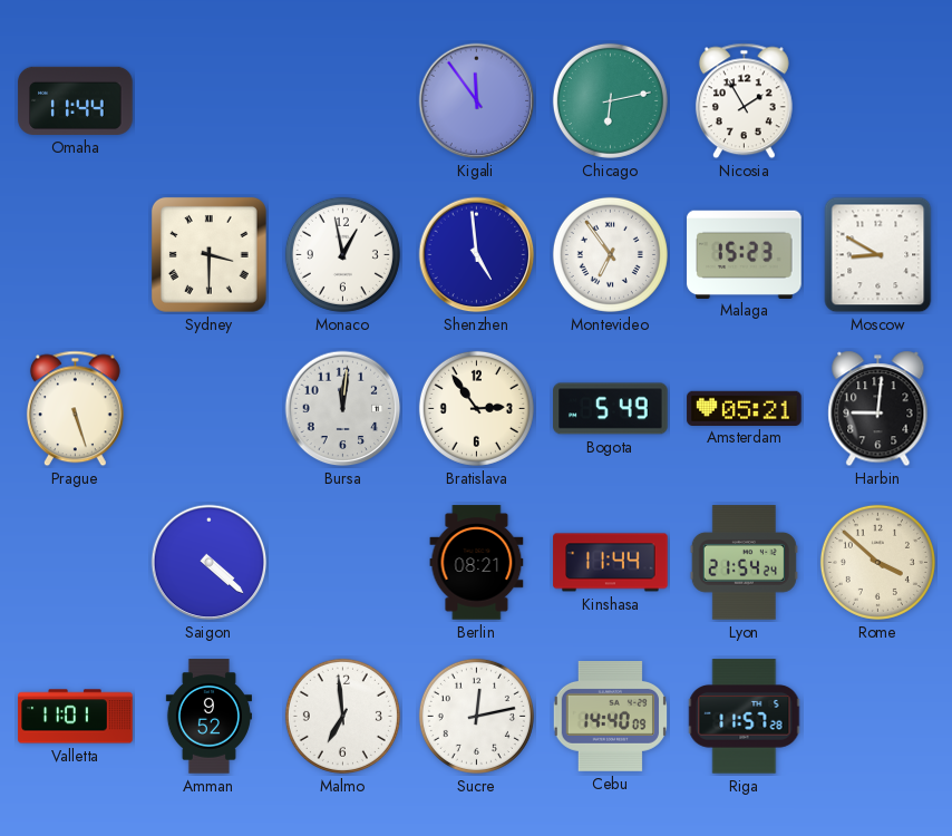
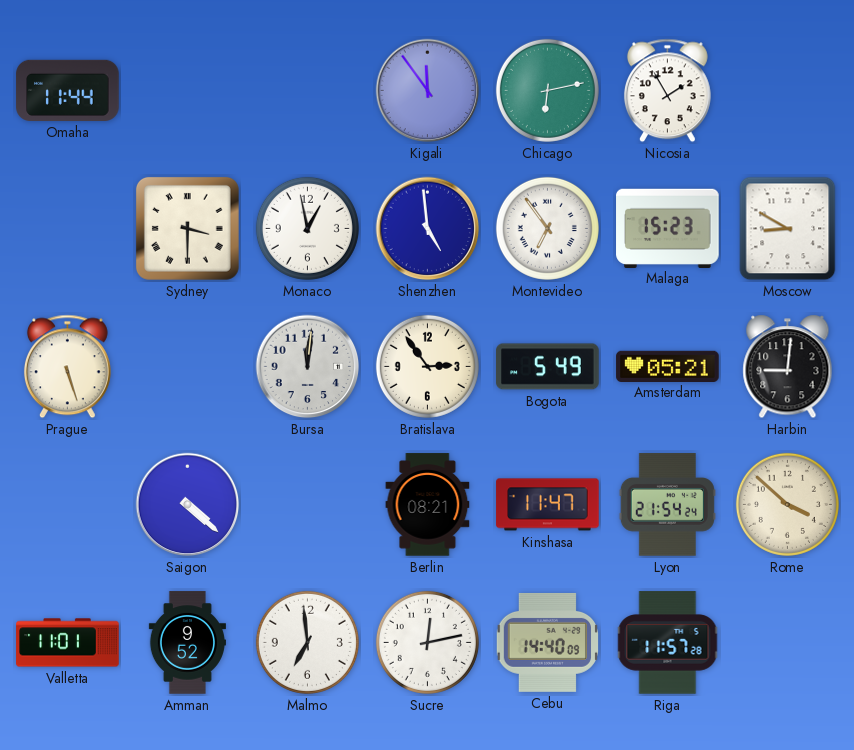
Kinshasa: 11:44 -> 11:47 (548, 505)
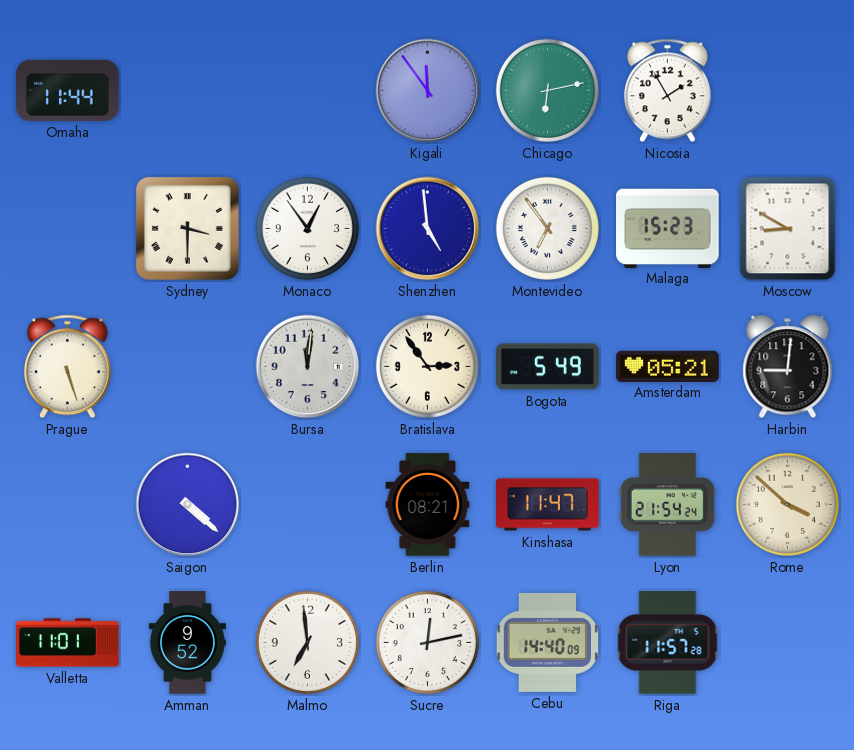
Monaco: 12:58 -> 12:54 (307, 228)
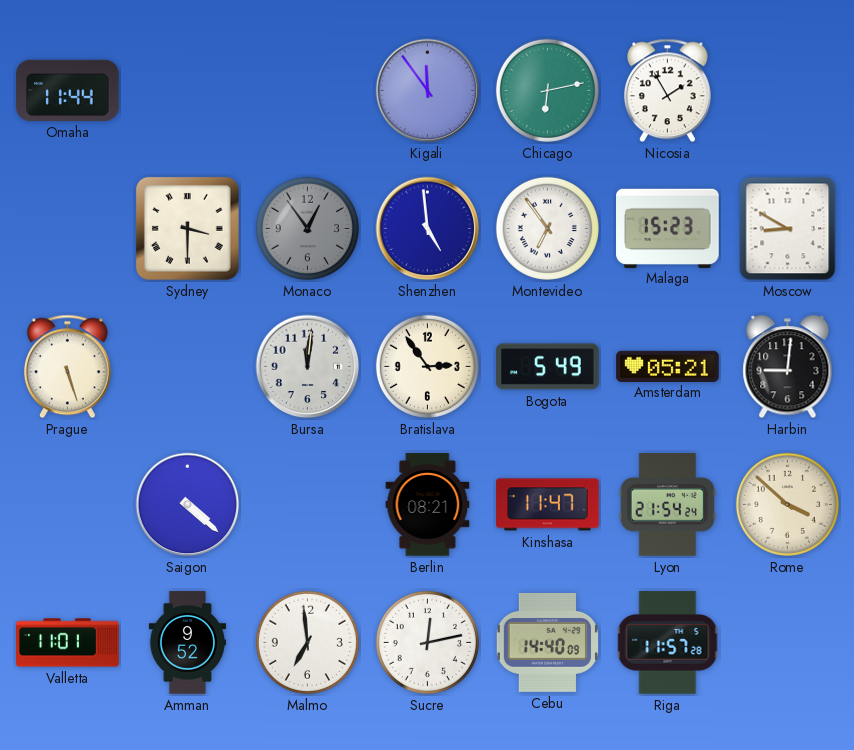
Monaco dial: white -> grey (307, 228)
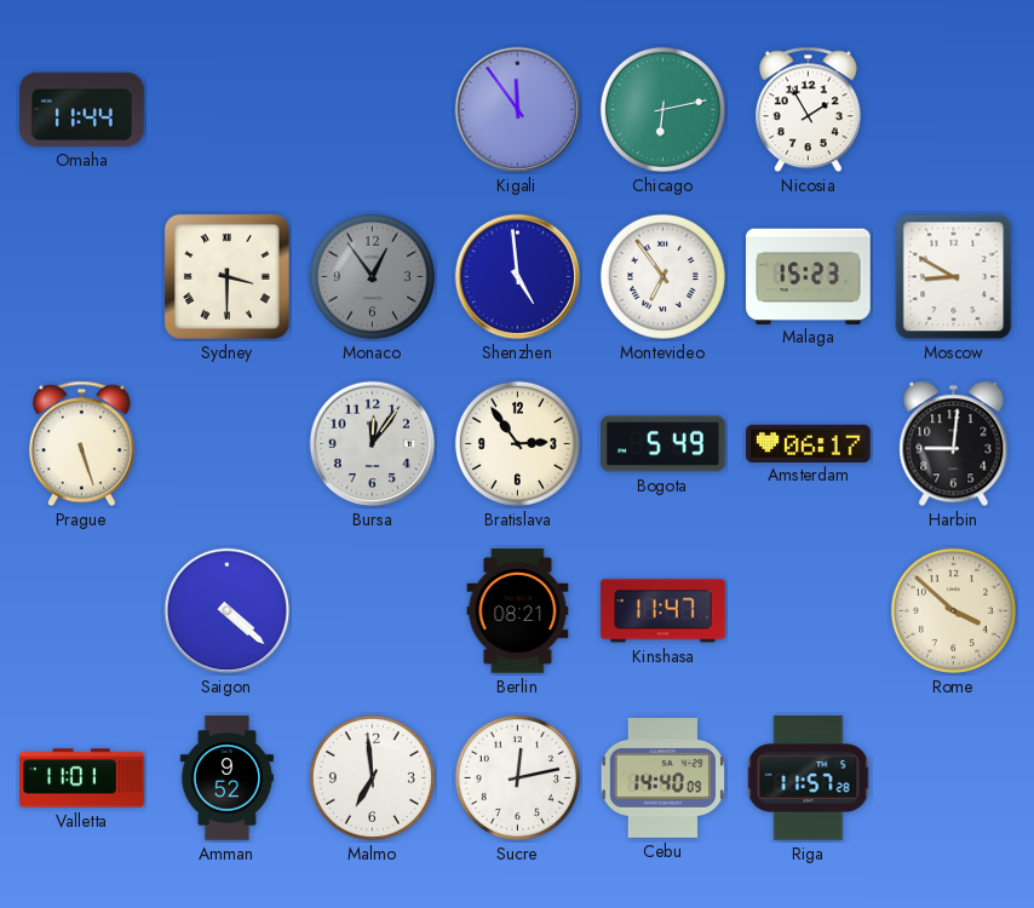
Bursa: 12:01 -> 12:06 (373, 444)
Amsterdam: 05:21 -> 06:17 (809, 443)
Lyon: 21:54 -> none (667, 505)
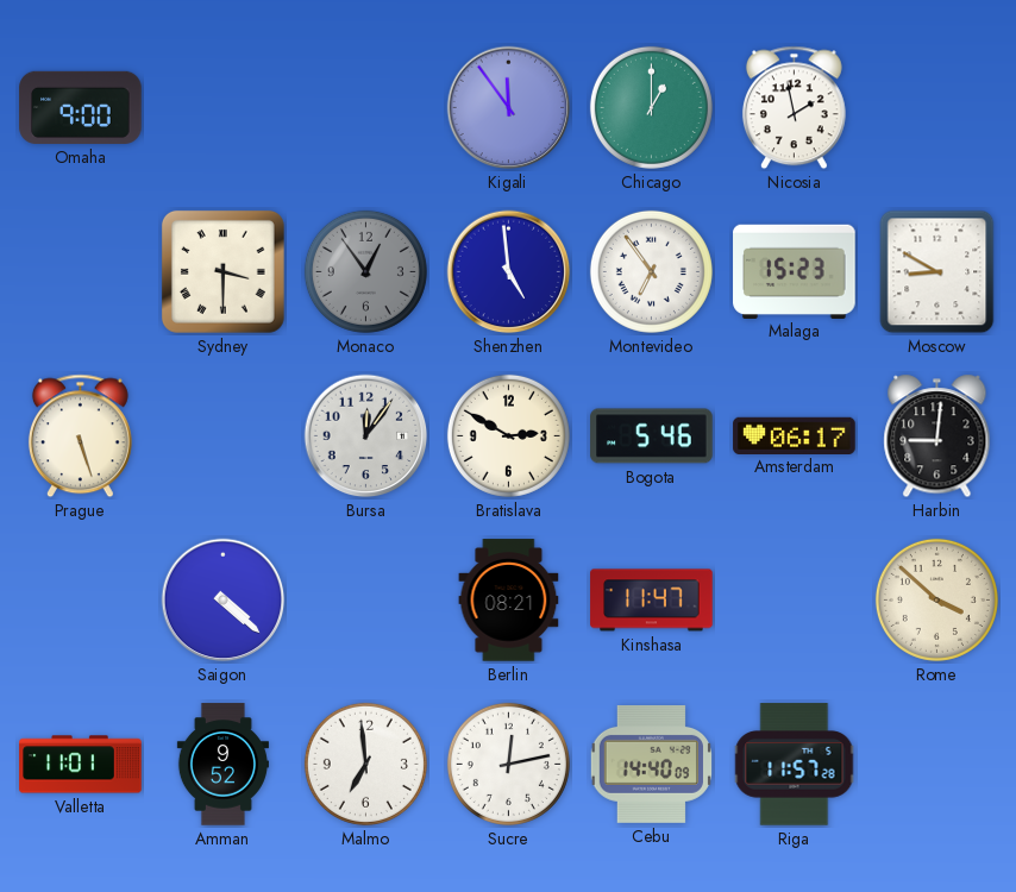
Omaha: 11:44 -> 9:00 (81, 107)
Chicago: 6:13 -> 1:00 (651, 107)
Nicosia: 1:55 -> 1:58 (794, 108)
Bratislava: 2:54 -> 2:50 (508, 435)
Bogota: 5:49 -> 5:46 (652, 436)
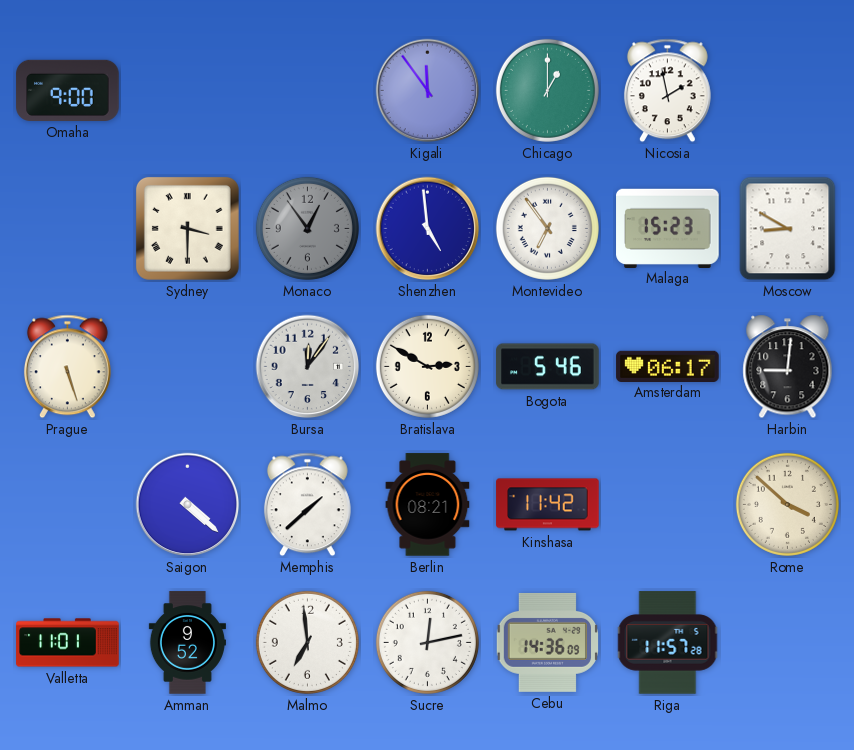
Memphis: none -> 1:38 (307, 505)
Kinshasa: 11:47 -> 11:42 (548, 505)
Cebu: 14:40 -> 14:36 (547, 642)
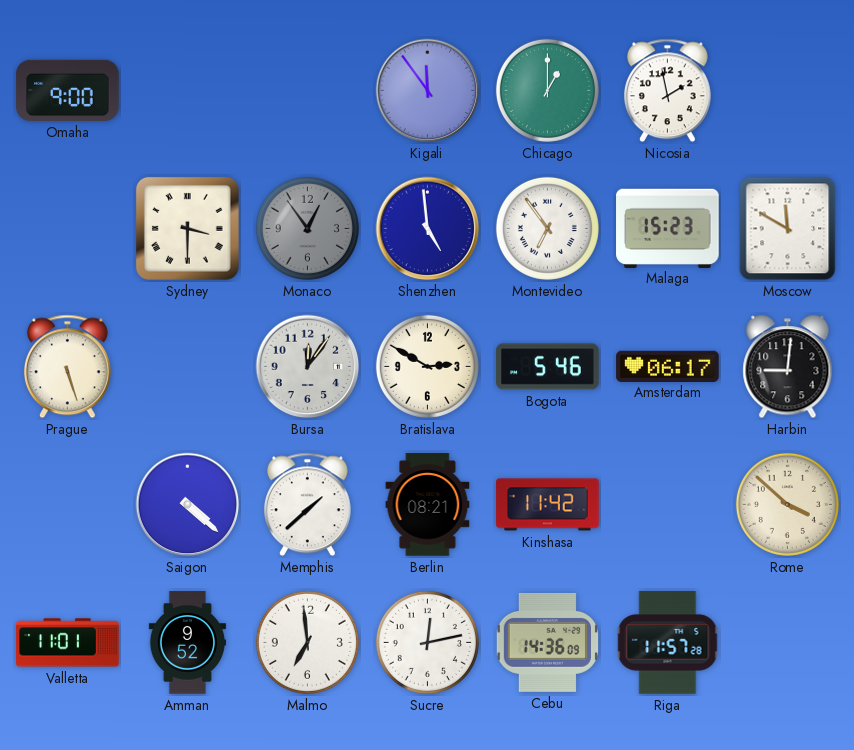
Moscow: 8:50 -> 11:50 (788, 229)
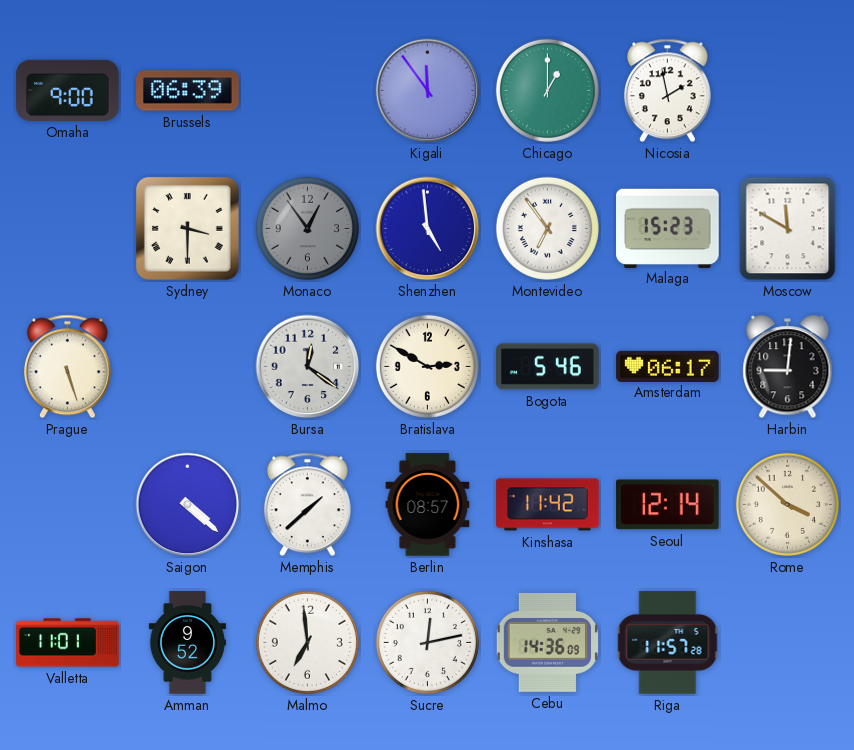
Brussels: none -> 06:39 (188, 91)
Bursa: 12:06 -> 12:21 (308, 367)
Berlin: 08:21 -> 08:57 (428, 505)
Seoul: none -> 12:14 (668, 505)
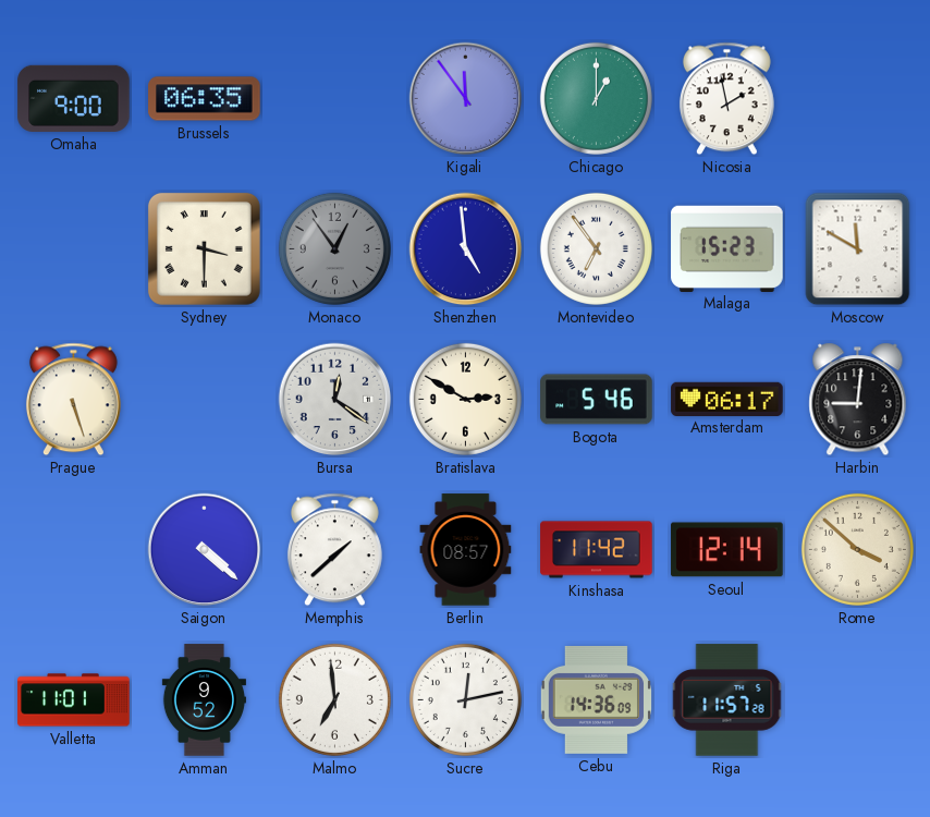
Brussels: 06:39 -> 06:35 (205, 99)
